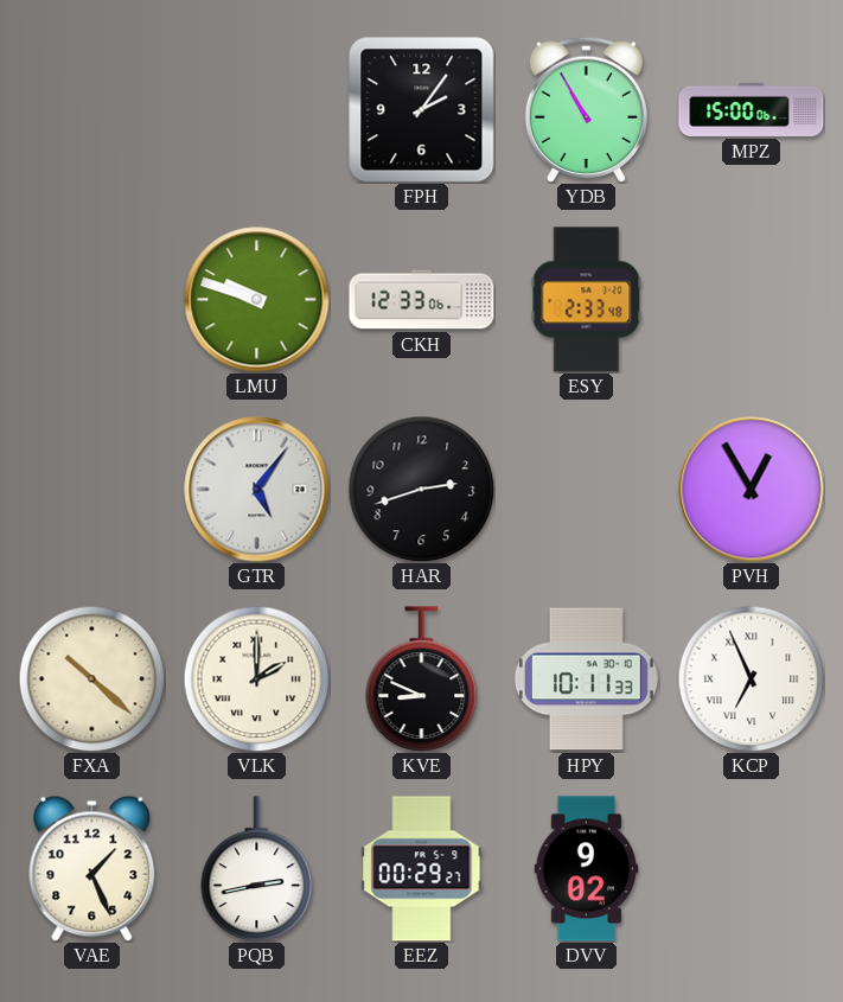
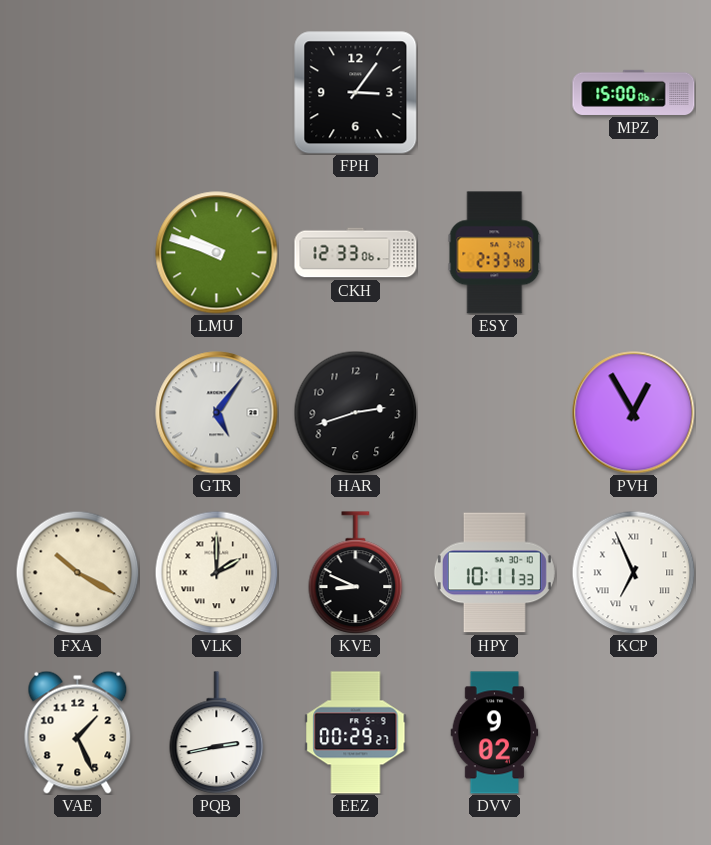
FPH: 2:06 -> 3:06 (356, 93)
YDB: 10:55 -> none (586, 109)
FXA: 10:22 -> 10:20 (77, 572)
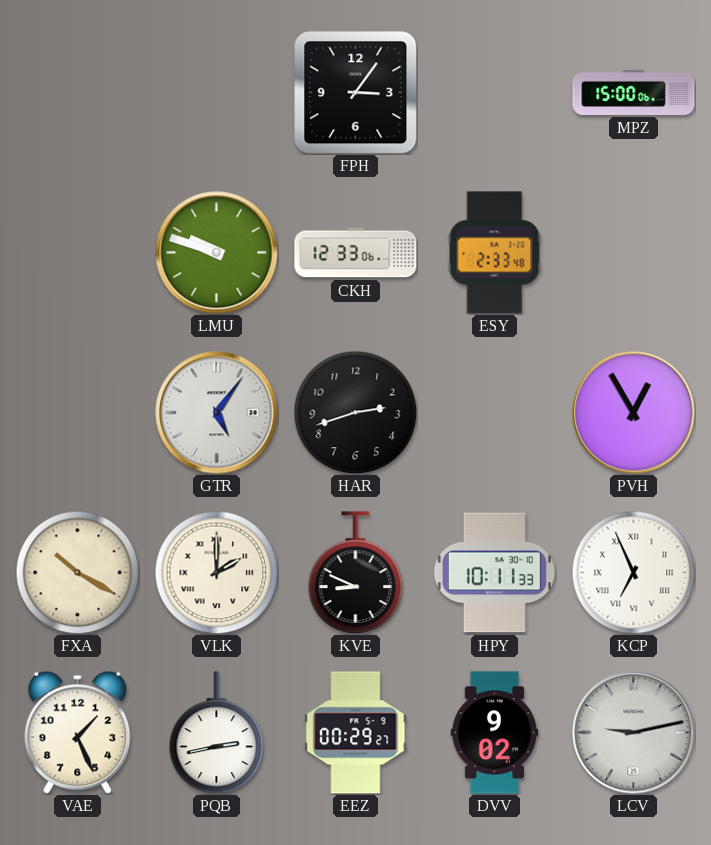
LCV: none -> 9:13 (634, 733)
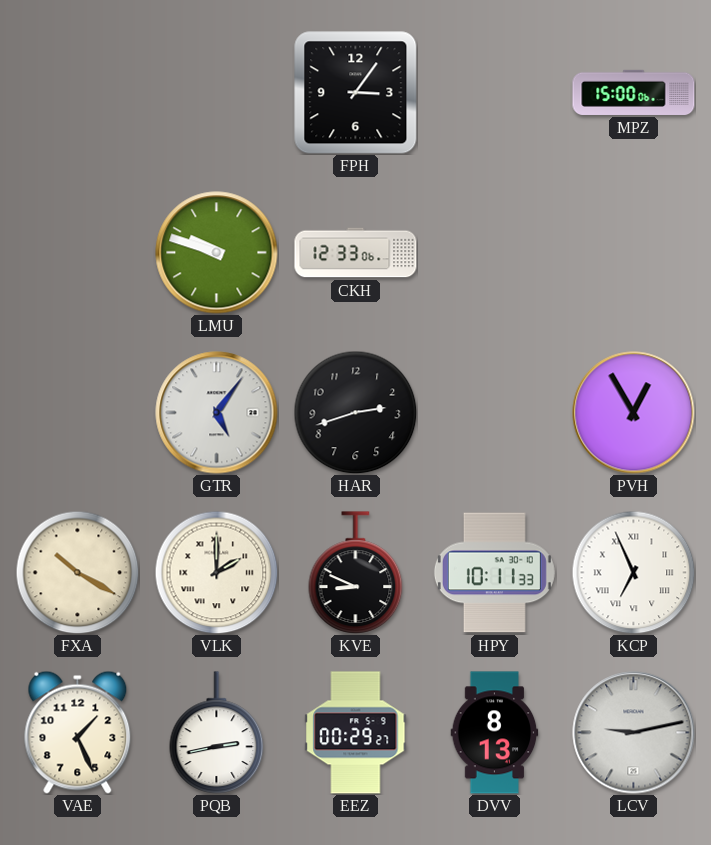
ESY: 2:33 -> none (495, 253)
DVV: 9:02 -> 8:13 (495, 733)
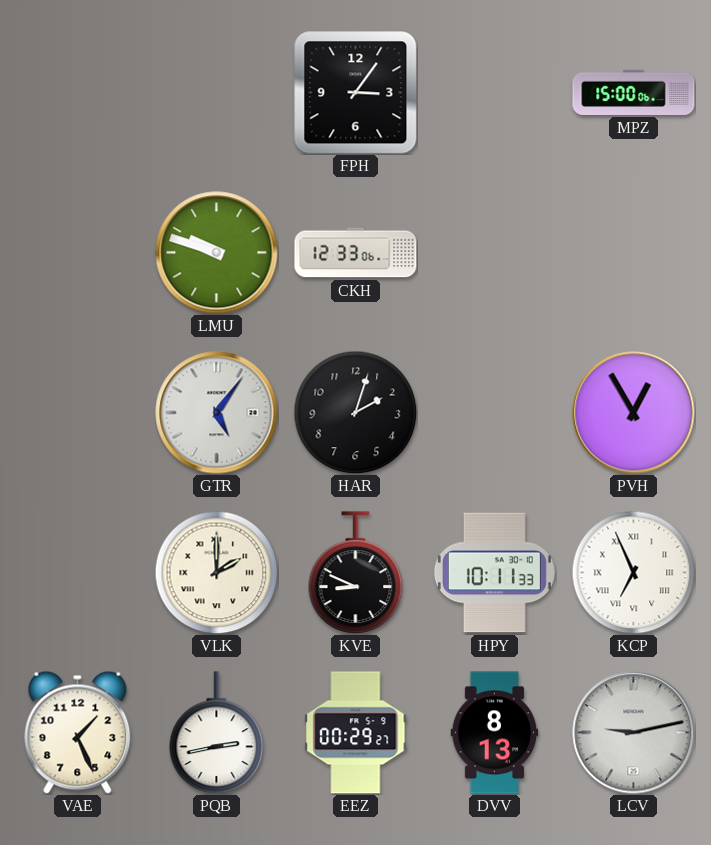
HAR: 2:42 -> 2:03 (355, 412)
FXA: 10:20 -> none (77, 572)
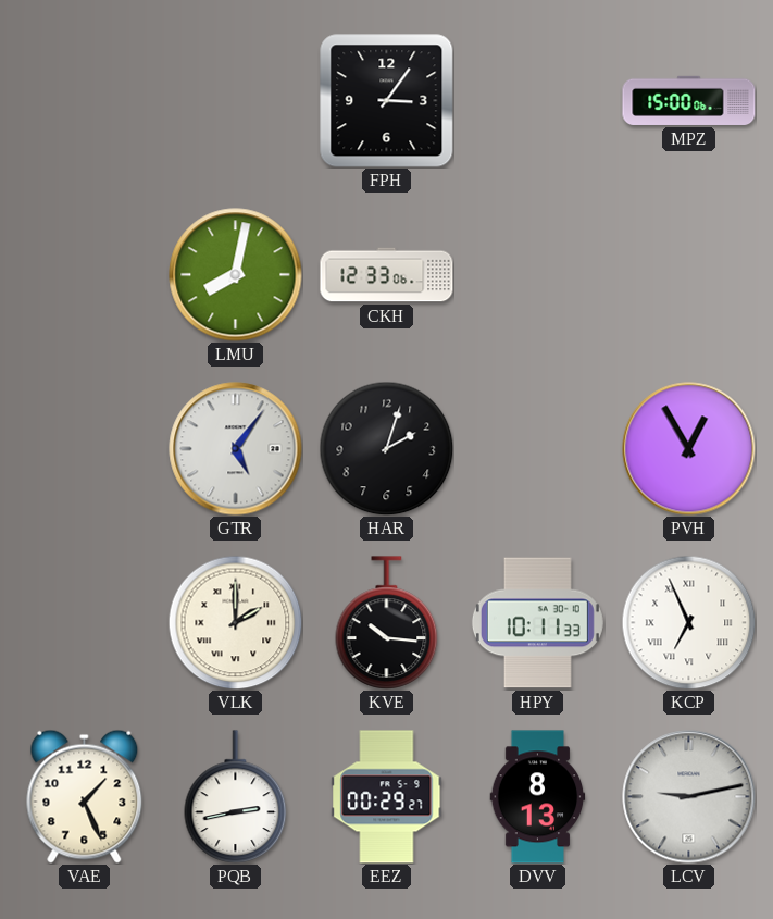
LMU: 9:48 -> 8:02 (236, 275)
KVE: 8:49 -> 10:16 (387, 623)
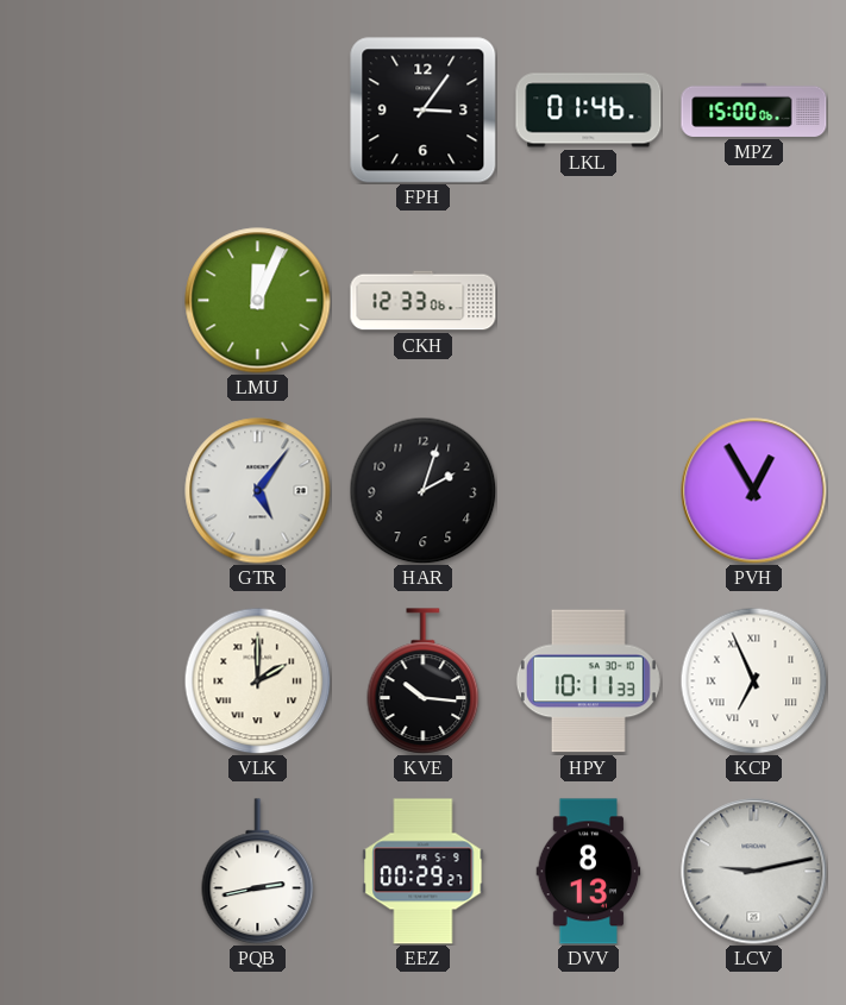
LKL: none -> 01:46 (589, 111)
LMU: 8:02 -> 12:04 (258, 301)
VAE: 1:26 -> none (85, 796)
